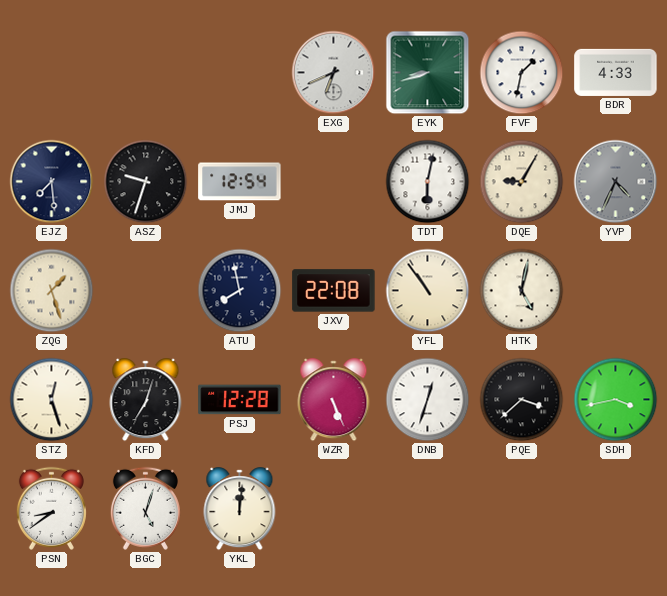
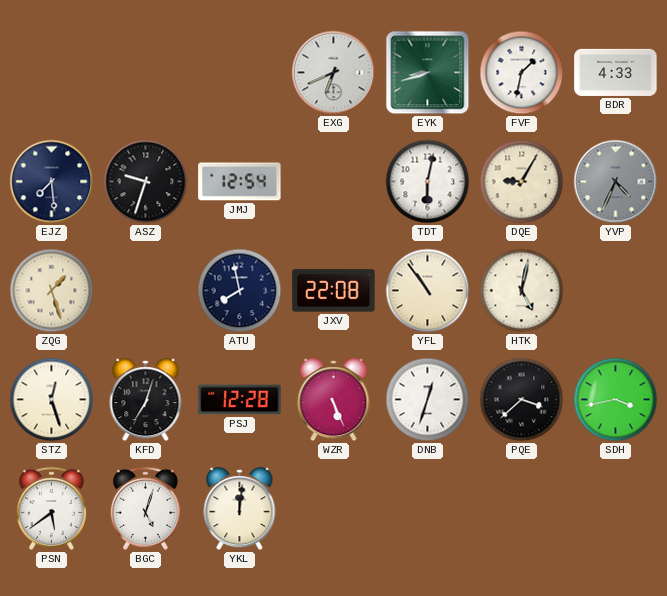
PSN: 8:39 -> 5:39 (51, 508)
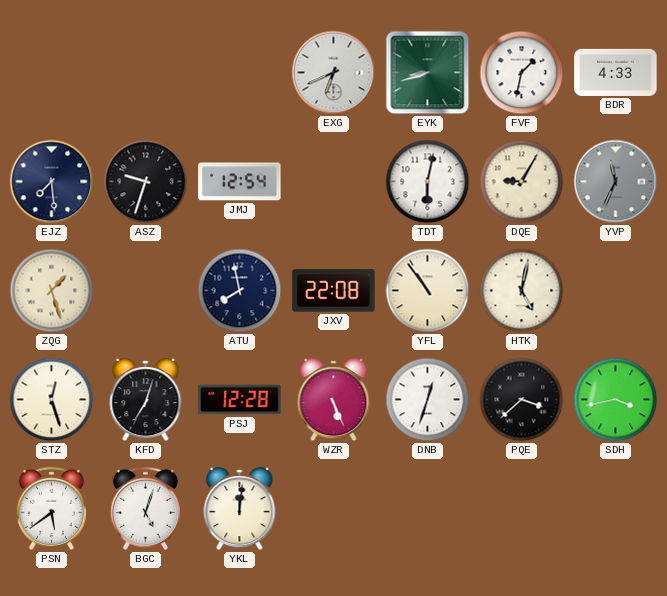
YVP: 4:34 -> 11:34 (616, 182)
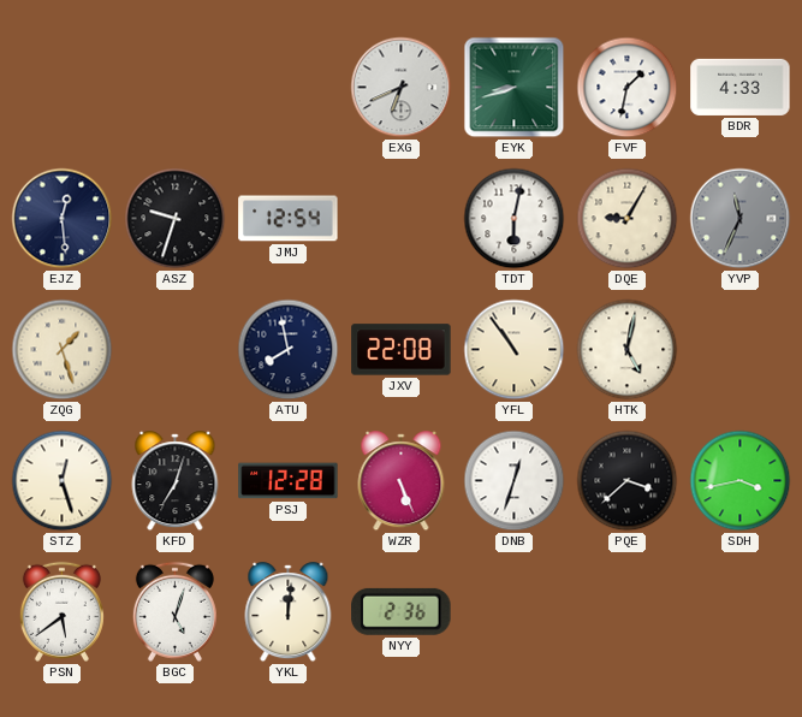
EJZ: 7:29 -> 12:29 (63, 219)
NYY: none -> 2:36 (402, 611)
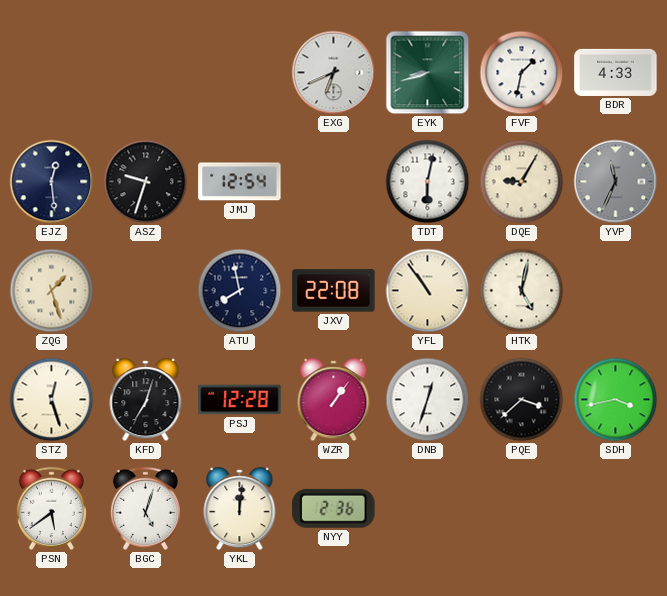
WZR: 5:26 -> 1:06 (334, 400)
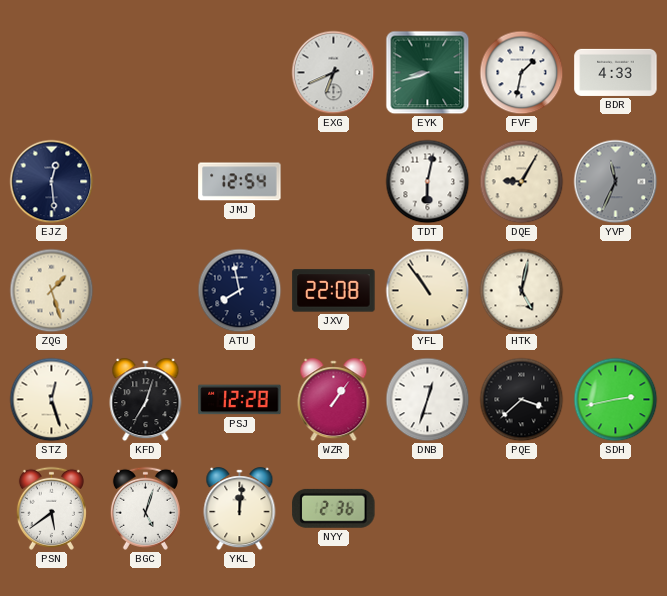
ASZ: 9:33 -> none (146, 182)
SDH: 3:43 -> 2:43 (616, 400)
